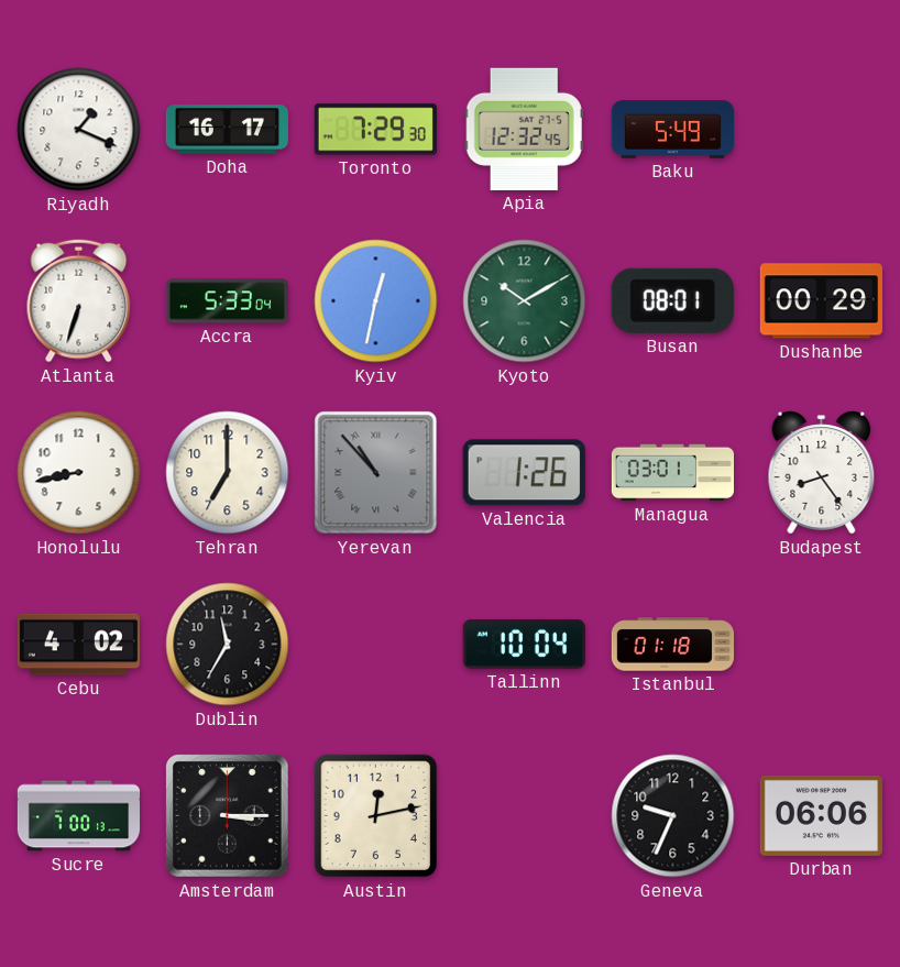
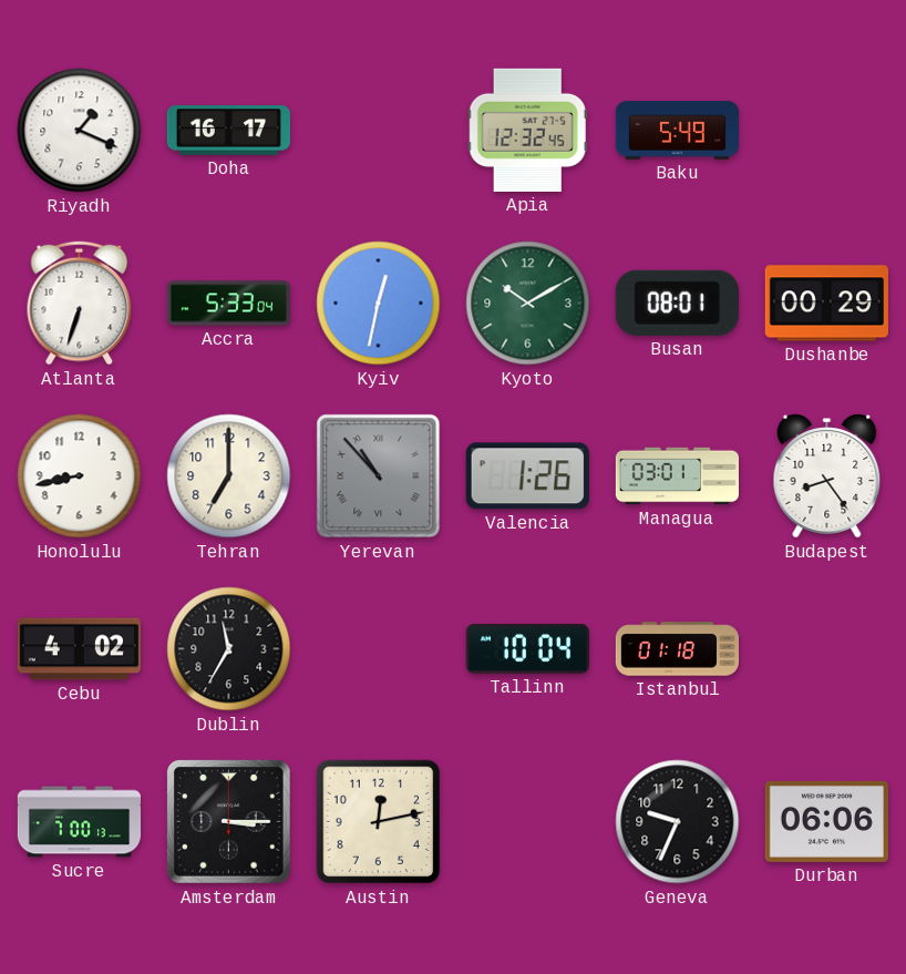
Toronto: 7:29 -> none (375, 130)
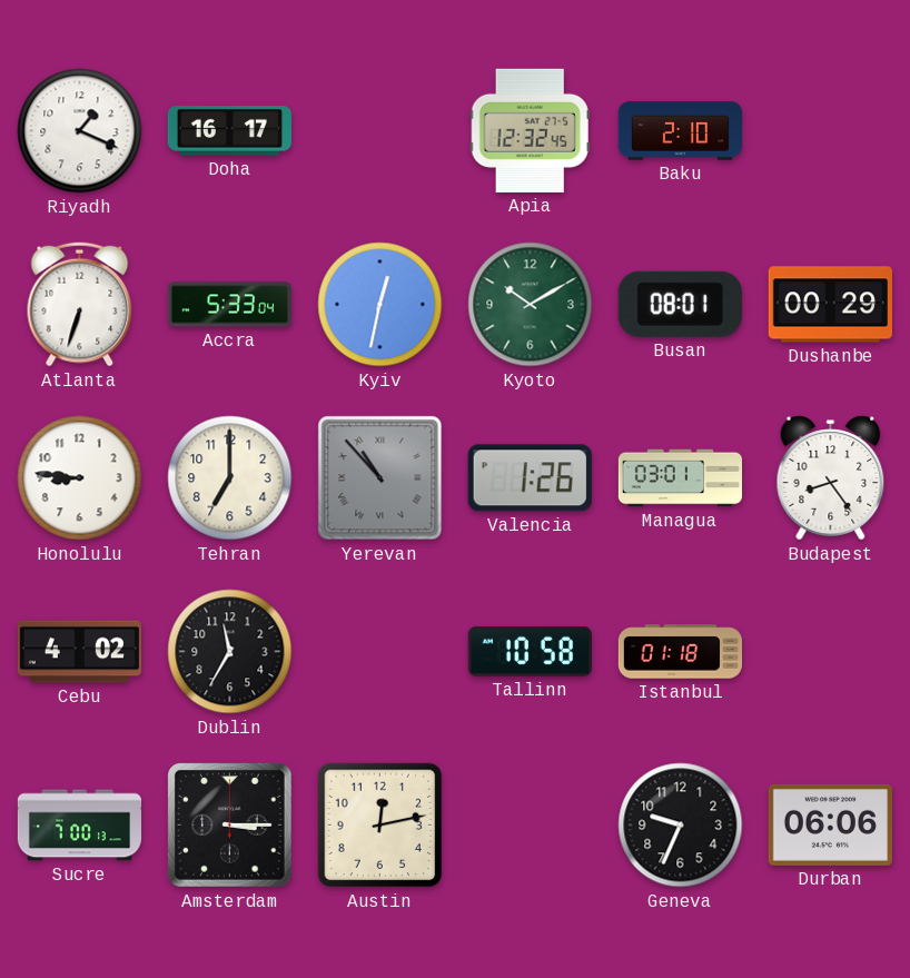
Baku: 5:49 -> 2:10 (680, 131)
Honolulu: 8:43 -> 8:46 (80, 478)
Tallinn: 10:04 -> 10:58 (530, 651)
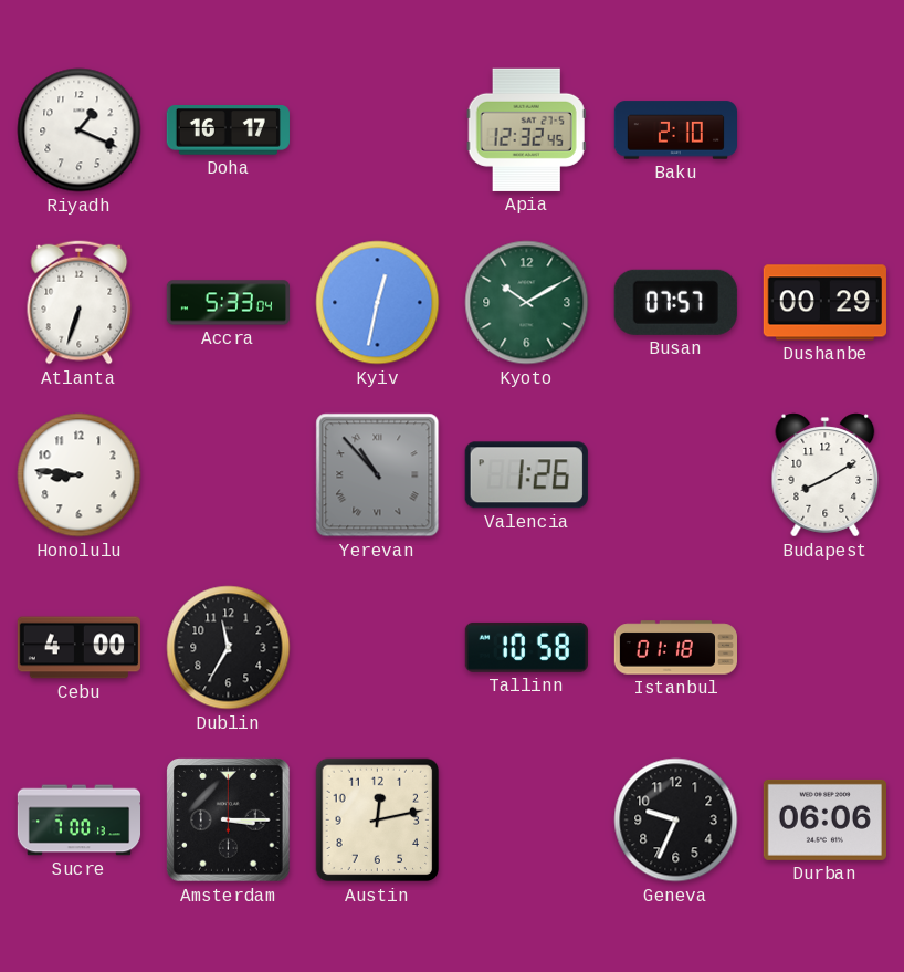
Busan: 08:01 -> 07:57 (675, 302)
Tehran: 7:00 -> none (230, 478)
Managua: 03:01 -> none (680, 478)
Budapest: 8:24 -> 8:10 (826, 475)
Cebu: 4:02 -> 4:00 (78, 648)
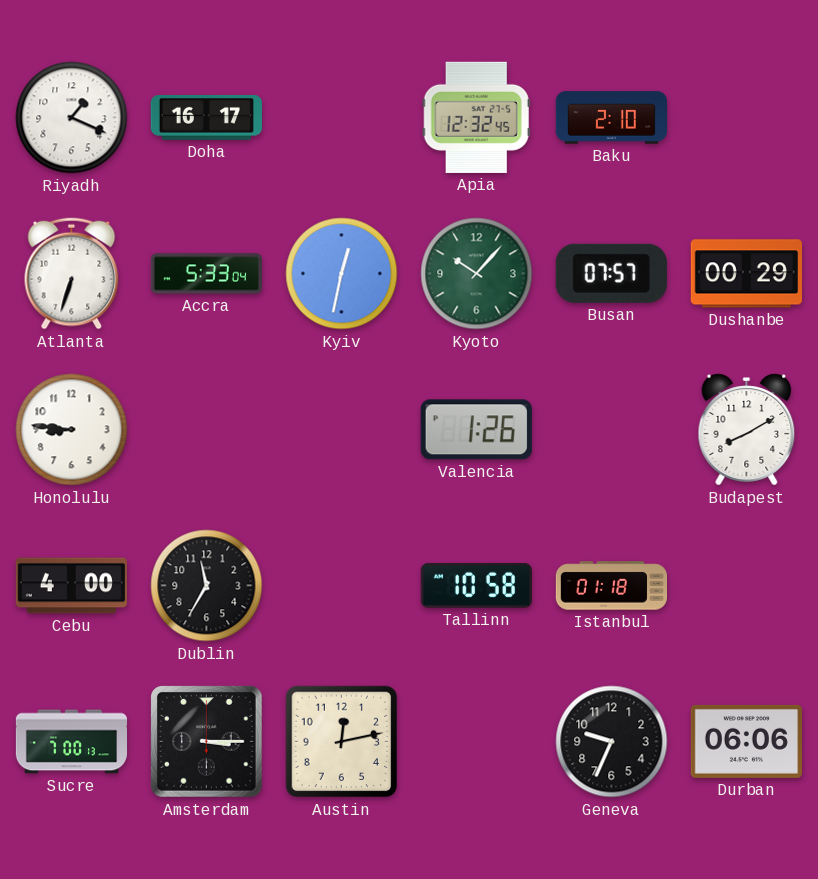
Kyoto: 10:10 -> 10:07 (477, 274)
Yerevan: 10:53 -> none (378, 475)
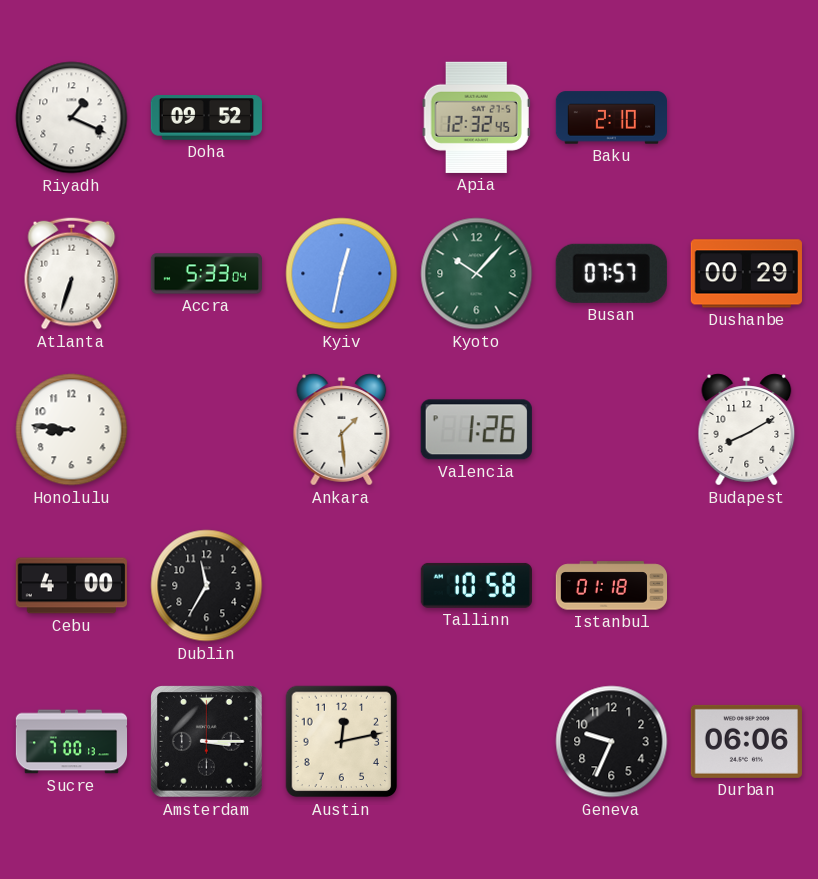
Doha: 16:17 -> 09:52 (206, 118)
Ankara: none -> 1:29 (342, 430)
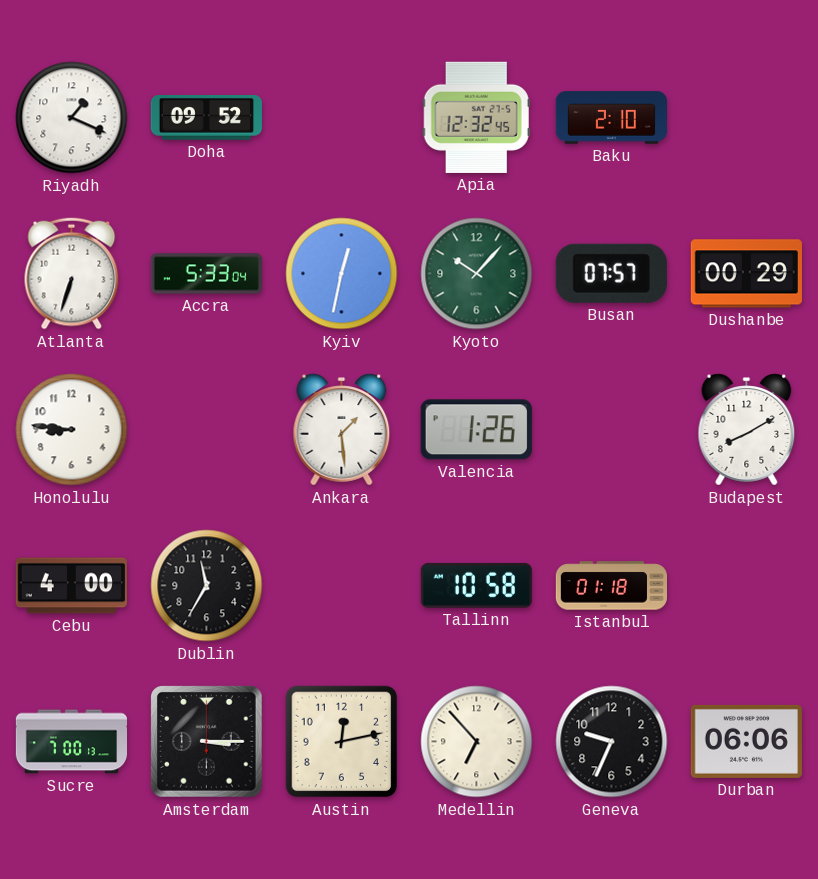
Medellin: none -> 6:53 (477, 742)
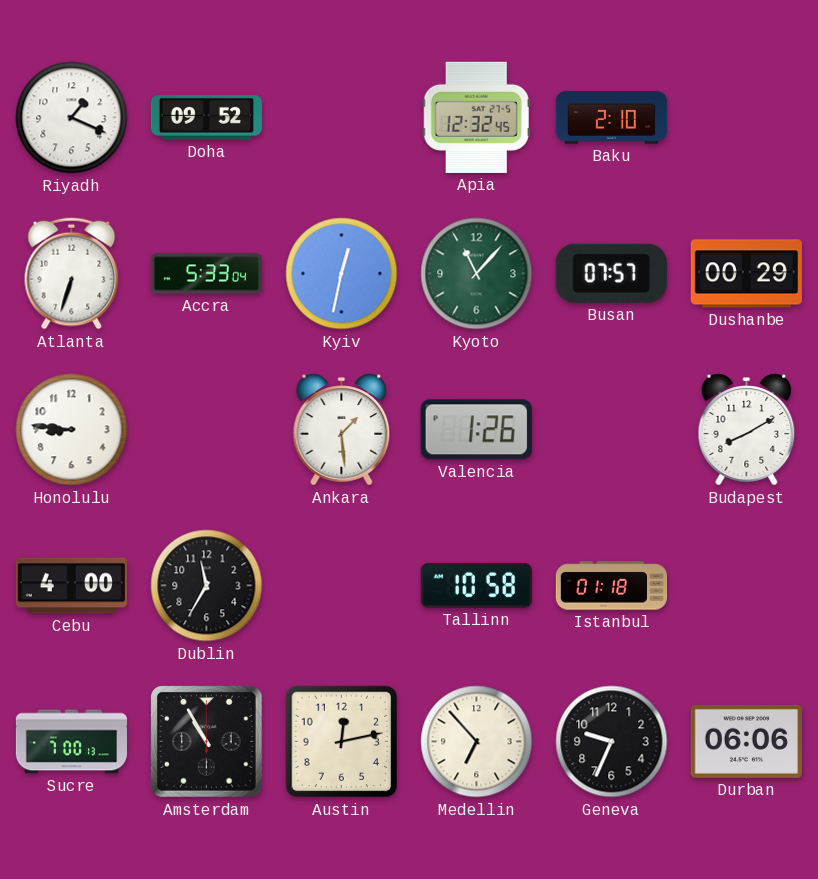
Kyoto: 10:07 -> 11:07 (477, 274)
Amsterdam: 3:15 -> 10:55 (207, 742)
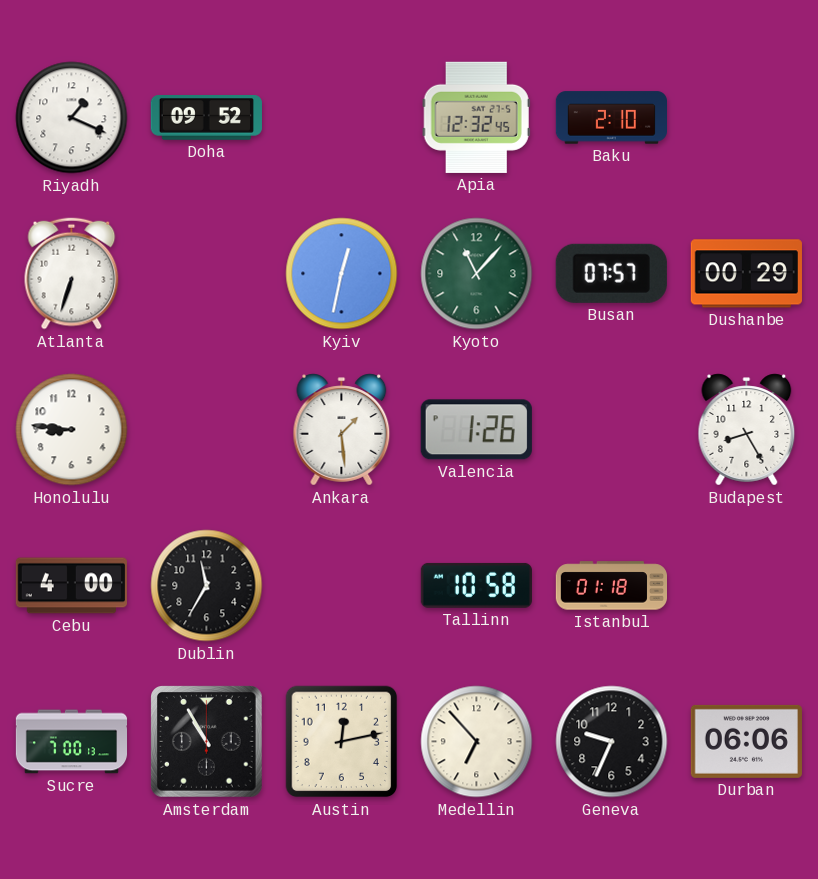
Accra: 5:33 -> none (206, 274)
Budapest: 8:10 -> 8:25 (747, 430)
